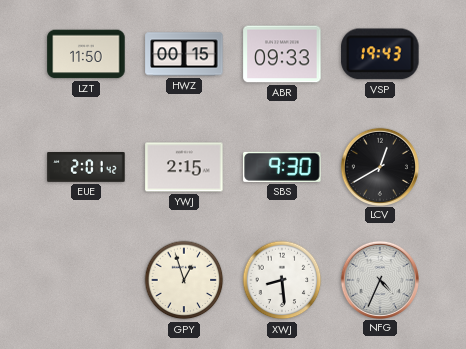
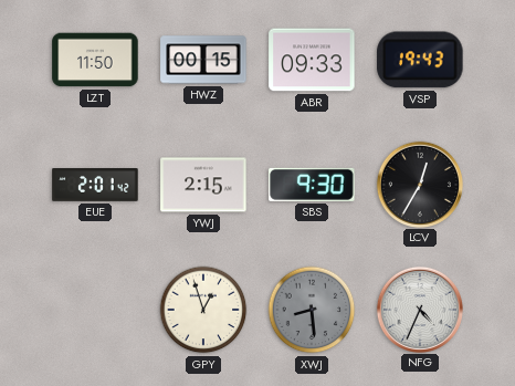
LCV: 12:40 -> 12:35 (419, 184)
XWJ dial: white -> grey (312, 310)
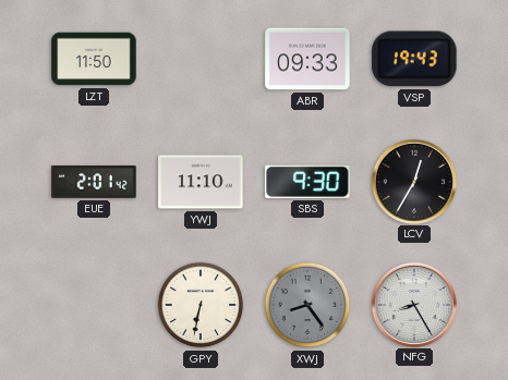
HWZ: 00:15 -> none (203, 60)
YWJ: 2:15 -> 11:10 (201, 182)
GPY: 12:57 -> 6:32 (201, 305)
XWJ: 8:29 -> 8:24 (307, 305)
NFG: 4:34 -> 8:25 (413, 304)
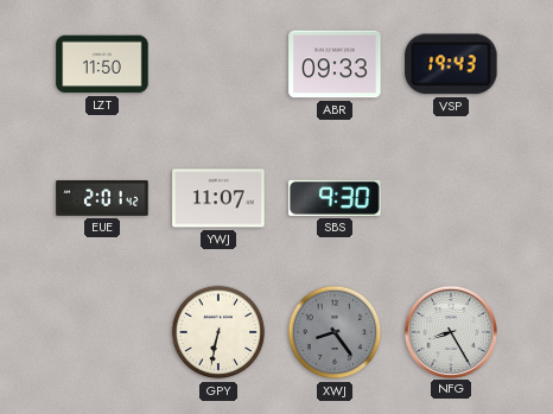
YWJ: 11:10 -> 11:07 (218, 198)
LCV: 12:35 -> none (413, 181)
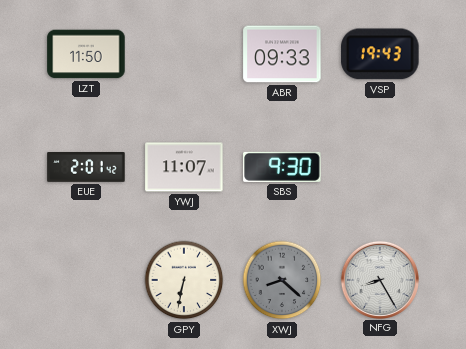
XWJ: 8:24 -> 8:22 (282, 280)
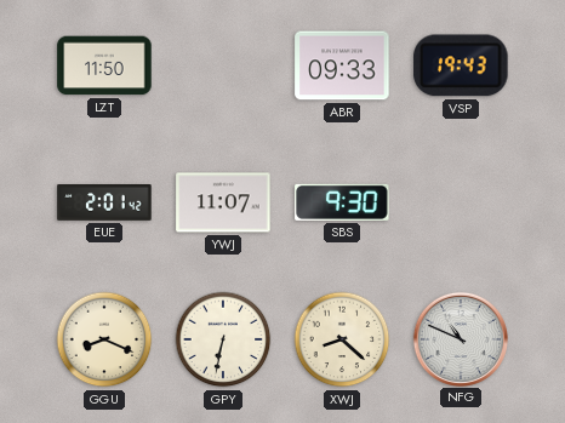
GGU: none -> 8:19 (104, 339)
XWJ dial: grey -> cream (342, 339)
NFG: 8:25 -> 10:49 (460, 338)
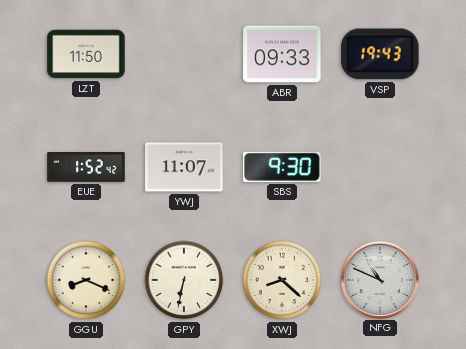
EUE: 2:01 -> 1:52 (86, 168)
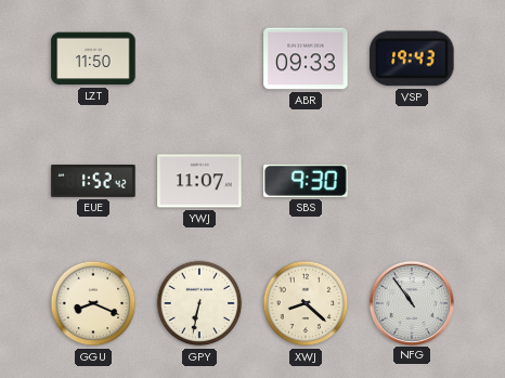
NFG: 10:49 -> 10:54 (411, 302)
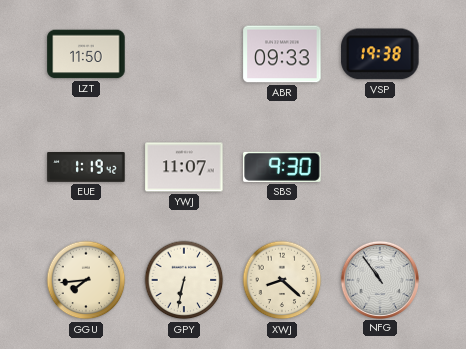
VSP: 19:43 -> 19:38 (380, 54)
EUE: 1:52 -> 1:19 (86, 168)
GGU: 8:19 -> 7:44 (86, 280)
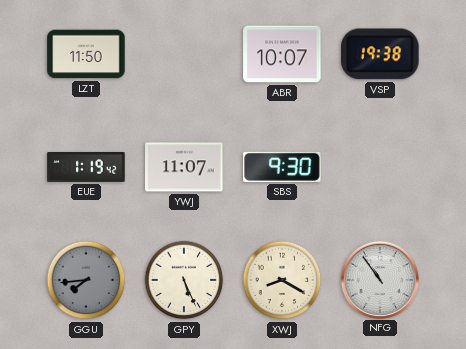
ABR: 09:33 -> 10:07 (282, 54)
GGU dial: cream -> grey (86, 280)
GPY: 6:32 -> 5:26 (184, 280)
XWJ: 8:22 -> 8:20 (282, 280)
